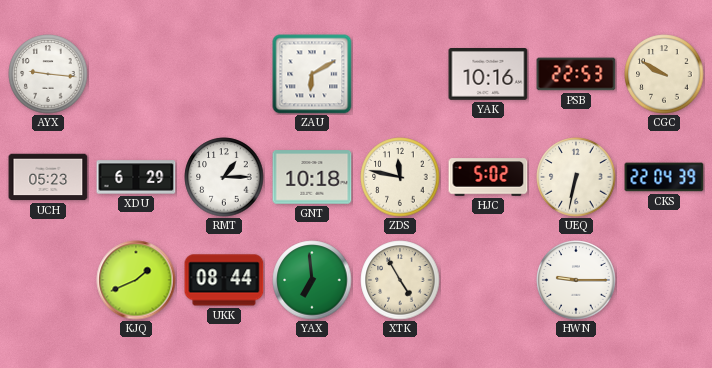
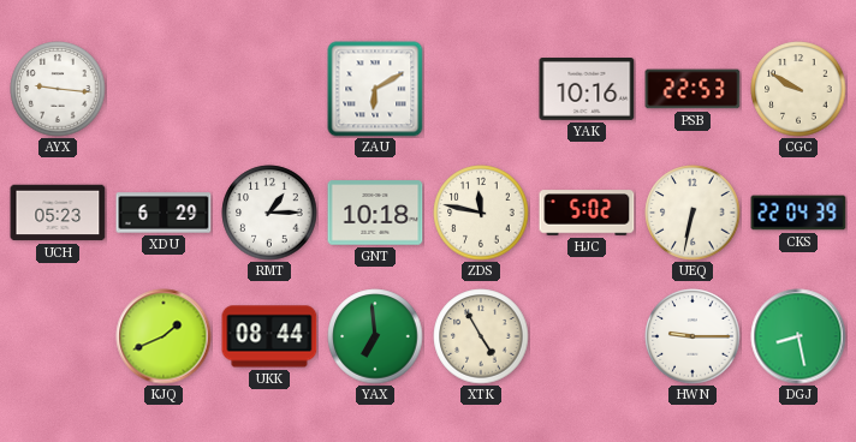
DGJ: none -> 8:28 (798, 336)
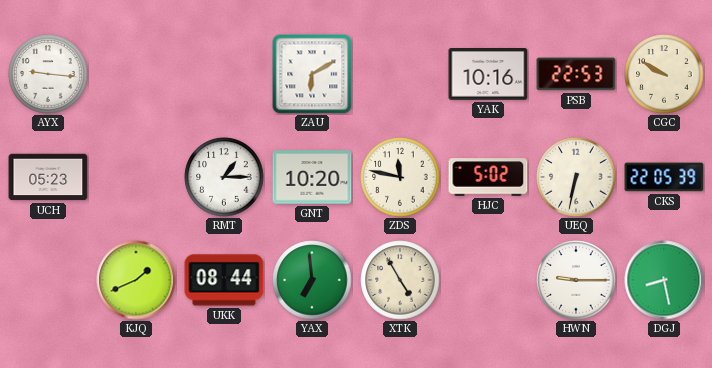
XDU: 6:29 -> none (164, 213)
GNT: 10:18 -> 10:20 (312, 177)
CKS: 22:04 -> 22:05 (664, 177)
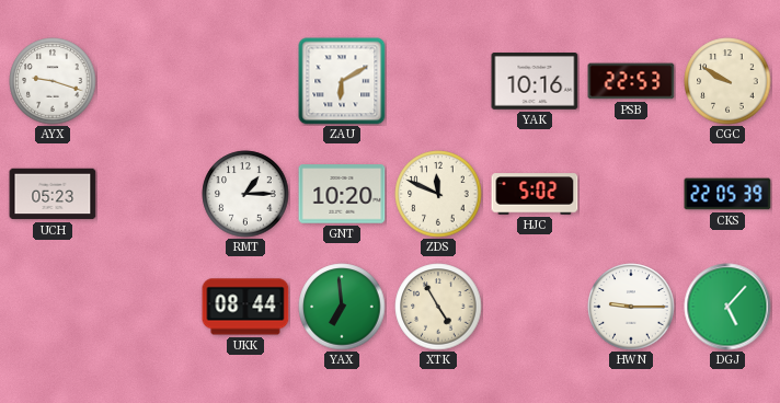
AYX: 9:16 -> 9:18 (53, 81)
ZDS: 11:47 -> 11:49 (438, 194)
UEQ: 6:32 -> none (576, 177)
KJQ: 1:41 -> none (136, 280)
DGJ: 8:28 -> 5:07 (727, 307)
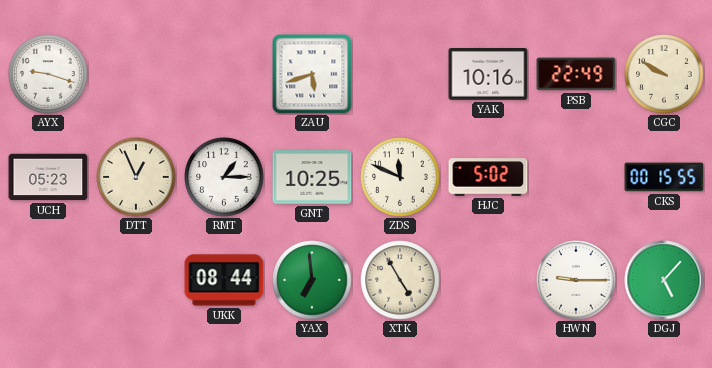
ZAU: 6:10 -> 5:42 (312, 74)
PSB: 22:53 -> 22:49 (576, 74)
DTT: none -> 12:56 (136, 177)
GNT: 10:20 -> 10:25 (312, 177)
CKS: 22:05 -> 00:15 (664, 177)
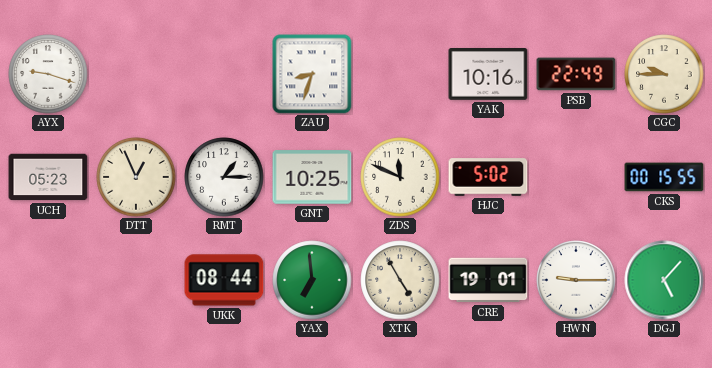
ZAU: 5:42 -> 8:33 (312, 74)
CGC: 9:50 -> 9:45 (664, 74)
CRE: none -> 19:01 (488, 280)
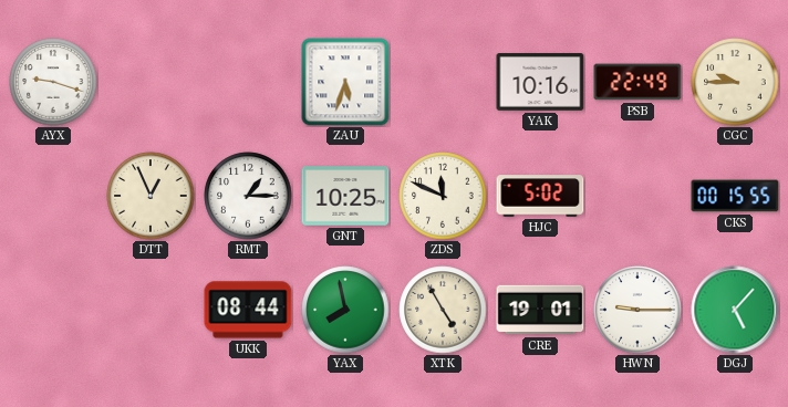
ZAU: 8:33 -> 5:33 (345, 82)
UCH: 05:23 -> none (48, 177)
YAX: 6:59 -> 7:58 (345, 310)
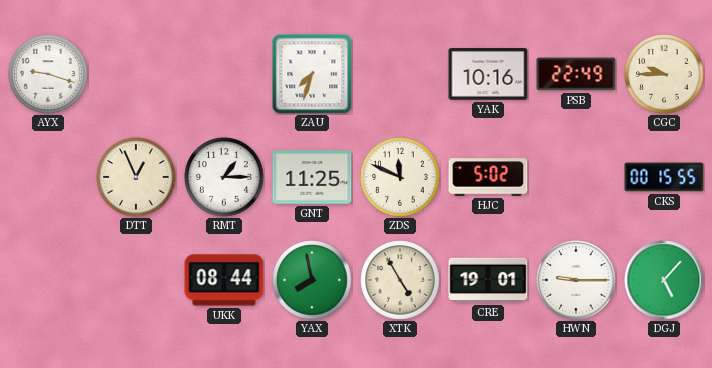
ZAU: 5:33 -> 7:33 (312, 74)
GNT: 10:25 -> 11:25 (312, 177)
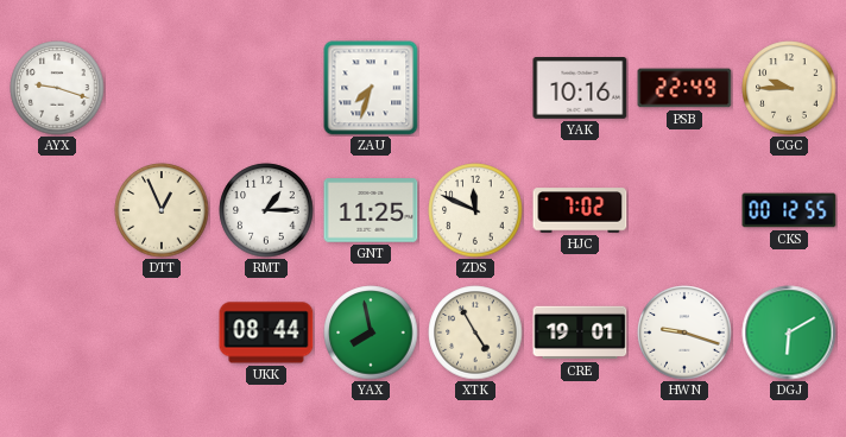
HJC: 5:02 -> 7:02 (580, 210)
CKS: 00:15 -> 00:12 (789, 210)
HWN: 9:15 -> 9:18 (684, 332)
DGJ: 5:07 -> 6:10 (789, 332)
